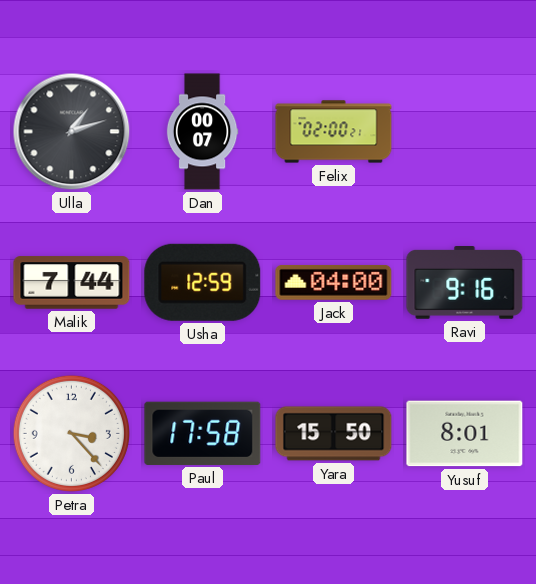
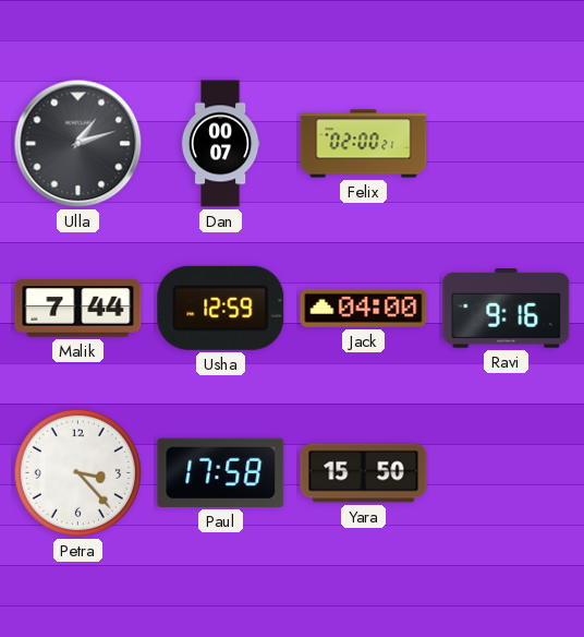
Yusuf: 8:01 -> none (465, 434)
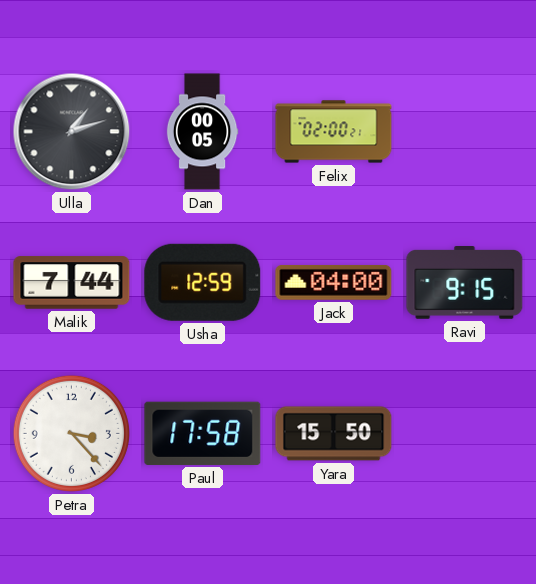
Dan: 00:07 -> 00:05 (202, 132)
Ravi: 9:16 -> 9:15 (465, 283)
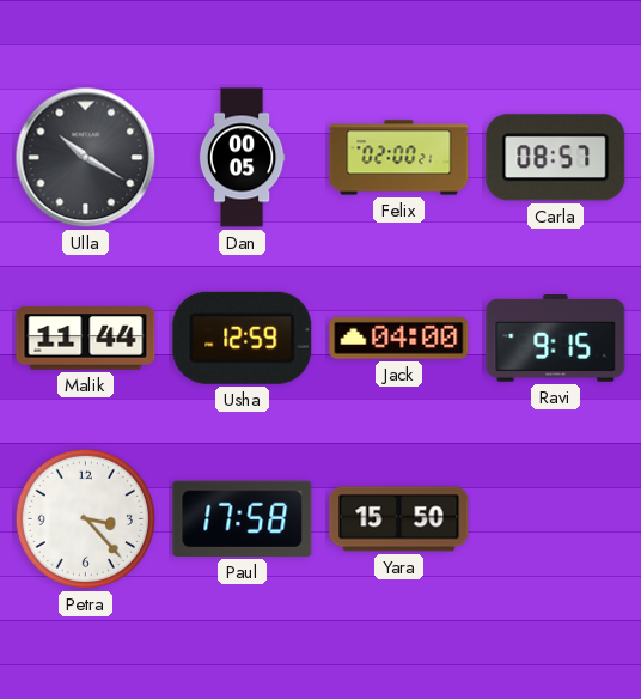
Ulla: 1:12 -> 10:20 (86, 158)
Carla: none -> 08:57 (556, 158)
Malik: 7:44 -> 11:44 (86, 339)
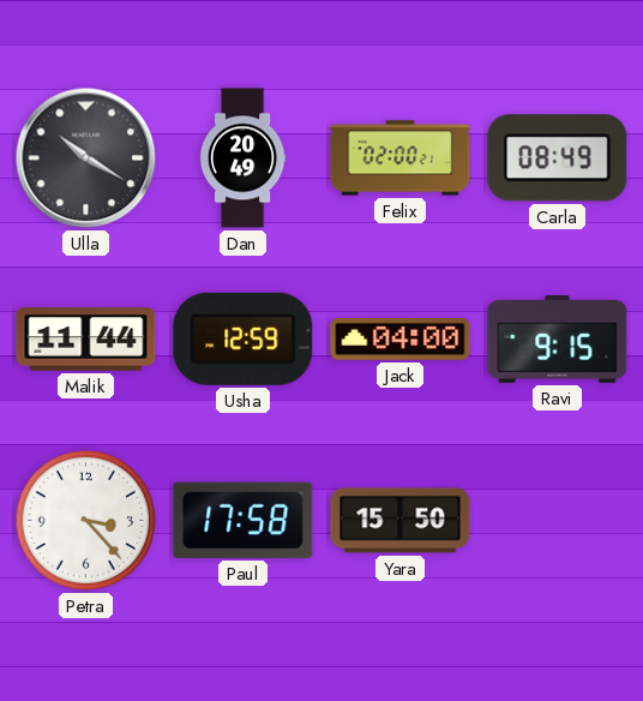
Dan: 00:05 -> 20:49 (242, 158)
Carla: 08:57 -> 08:49 (558, 158)
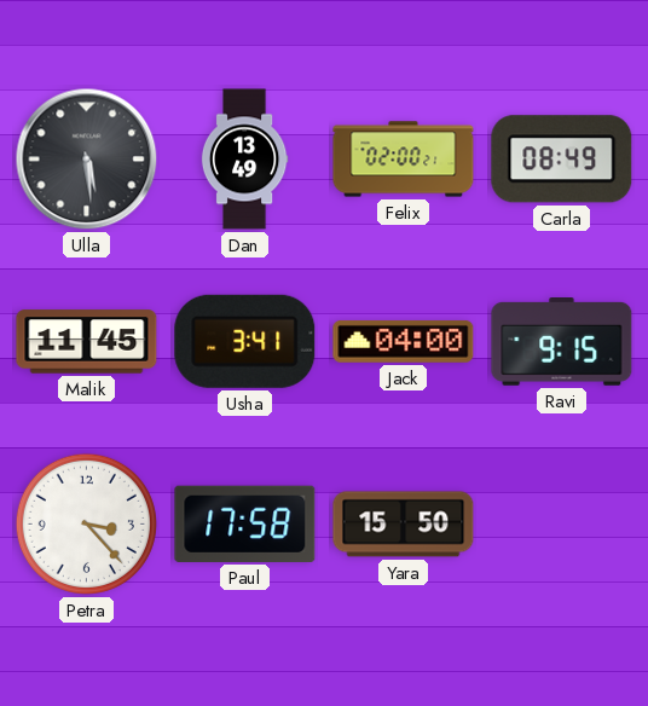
Ulla: 10:20 -> 5:29 (87, 160)
Dan: 20:49 -> 13:49 (244, 160)
Malik: 11:44 -> 11:45 (87, 342)
Usha: 12:59 -> 3:41 (245, 341)
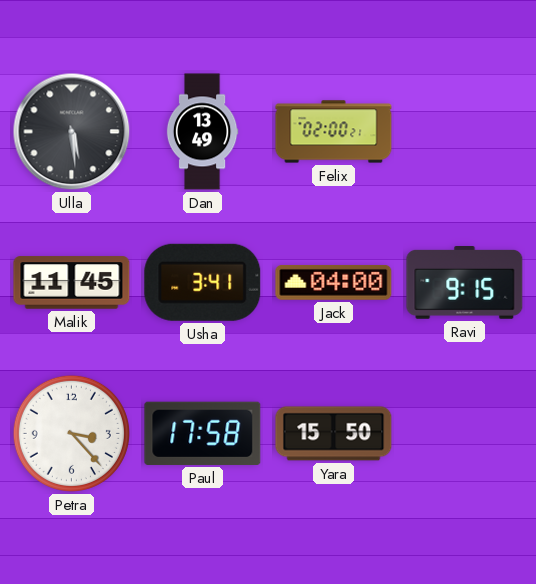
Carla: 08:49 -> none (562, 160)
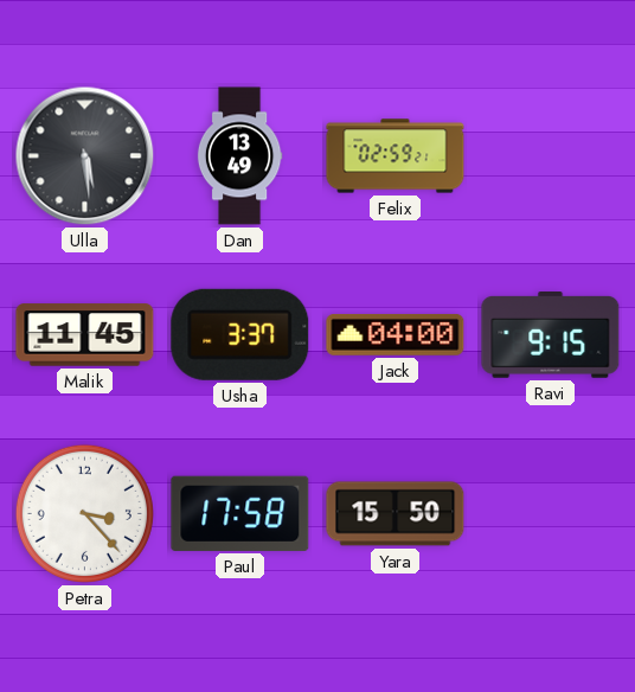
Felix: 02:00 -> 02:59 (396, 156)
Usha: 3:41 -> 3:37 (240, 334)
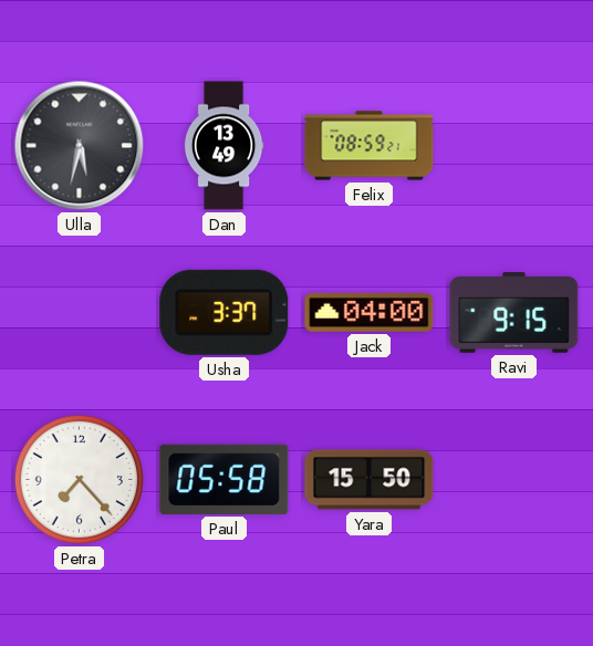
Ulla: 5:29 -> 5:32 (80, 146)
Felix: 02:59 -> 08:59 (370, 146)
Malik: 11:45 -> none (85, 335)
Petra: 3:23 -> 7:23 (79, 479)
Paul: 17:58 -> 05:58 (225, 479)
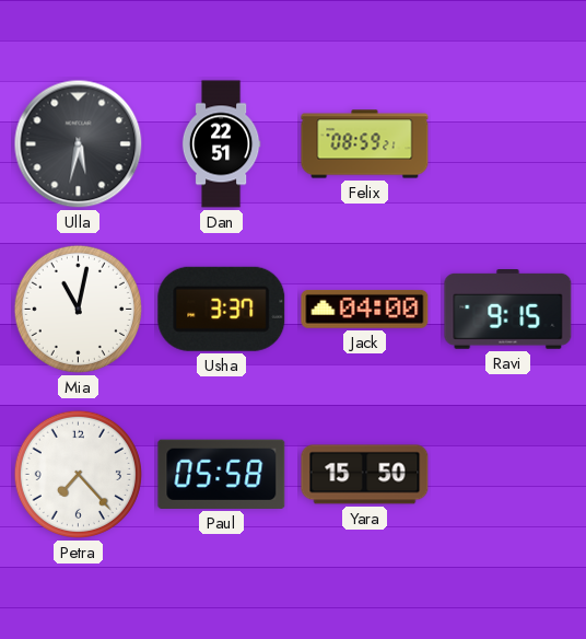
Dan: 13:49 -> 22:51 (221, 144)
Mia: none -> 11:02 (78, 309)
